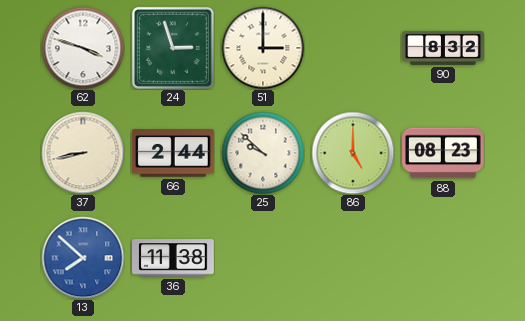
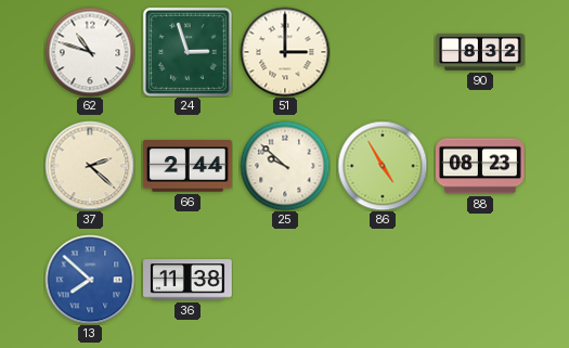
62: 3:48 -> 10:48 (90, 52)
37: 8:43 -> 2:22 (90, 166)
86: 5:00 -> 4:55 (383, 166)
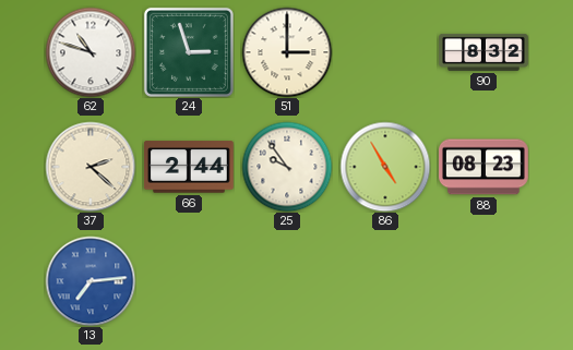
25: 9:52 -> 9:54 (287, 167)
13: 7:52 -> 7:14 (91, 281)
36: 11:38 -> none (189, 280)
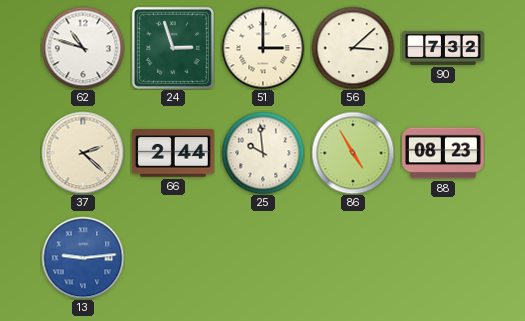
56: none -> 3:08 (353, 48)
90: 8:32 -> 7:32 (443, 48)
25: 9:54 -> 9:59 (263, 153)
13: 7:14 -> 9:14 (83, 258)
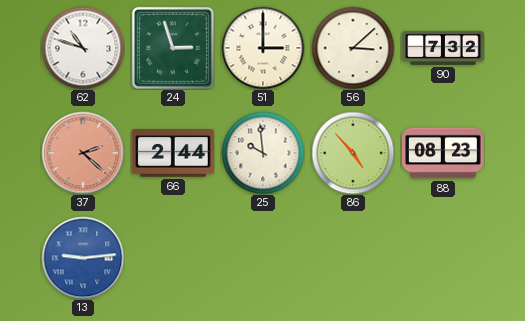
37 dial: cream -> salmon (83, 153)
86: 4:55 -> 4:53 (353, 153)
